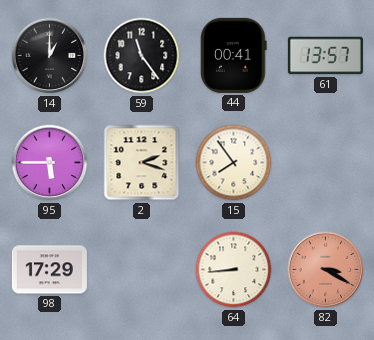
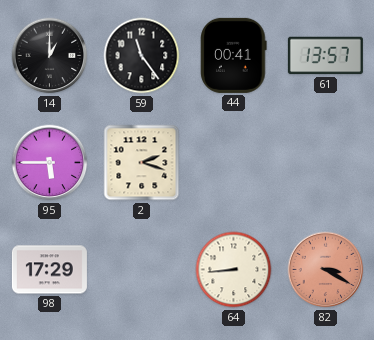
15: 7:54 -> none (234, 163)
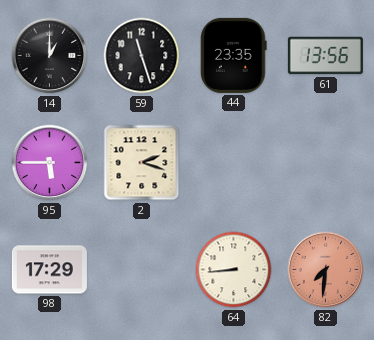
59: 11:24 -> 11:27 (142, 56)
44: 00:41 -> 23:35 (234, 55)
61: 13:57 -> 13:56 (325, 56)
82: 3:20 -> 7:31 (326, 270)
